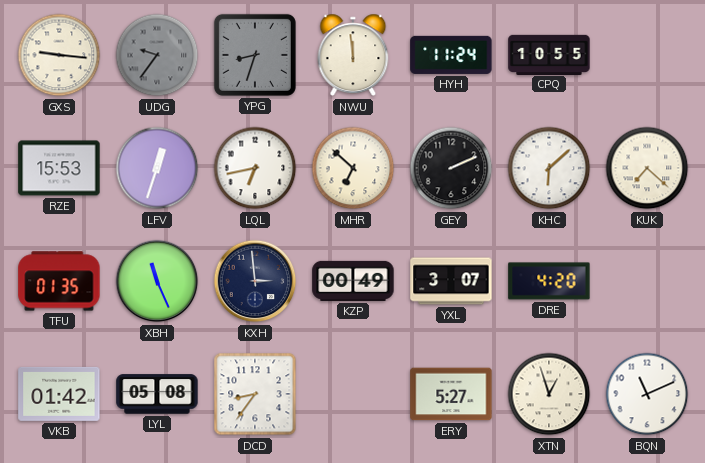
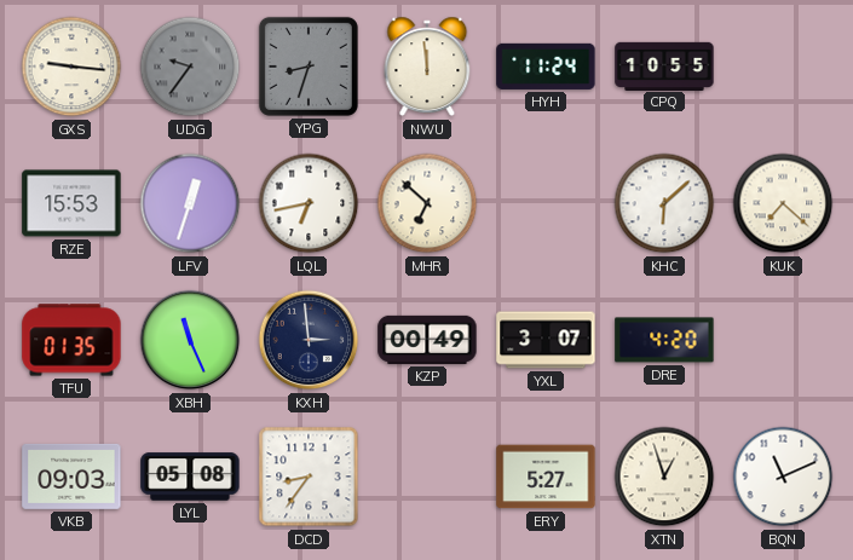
GEY: 2:11 -> none (451, 168)
VKB: 01:42 -> 09:03 (71, 477)
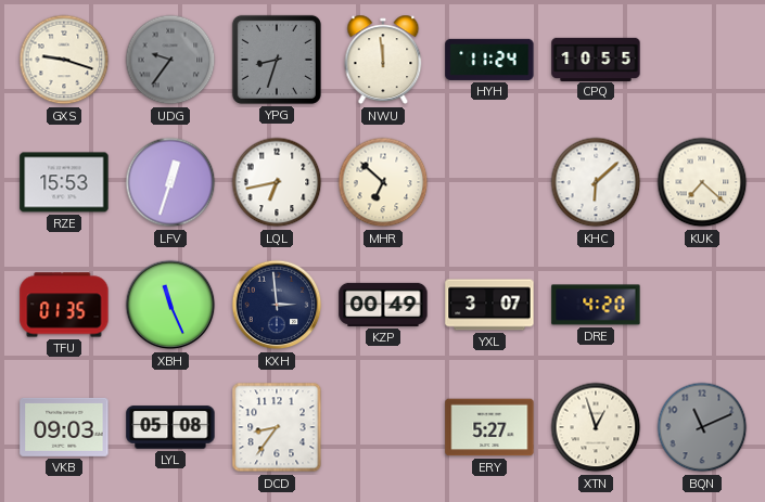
GXS: 9:16 -> 9:18 (64, 60)
BQN dial: white -> grey (702, 427)
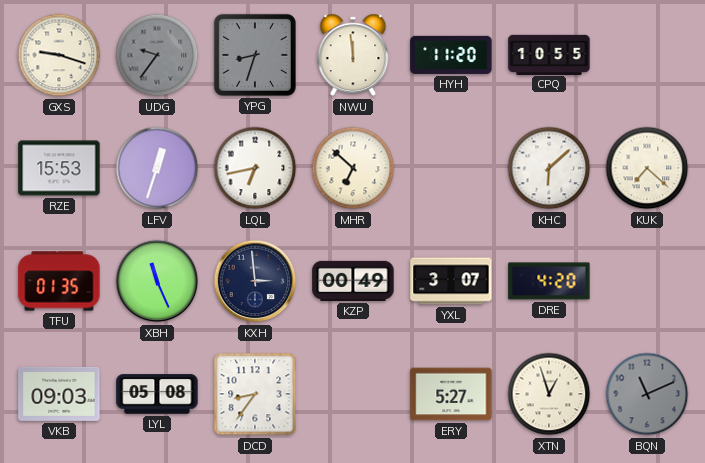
HYH: 11:24 -> 11:20 (451, 55)
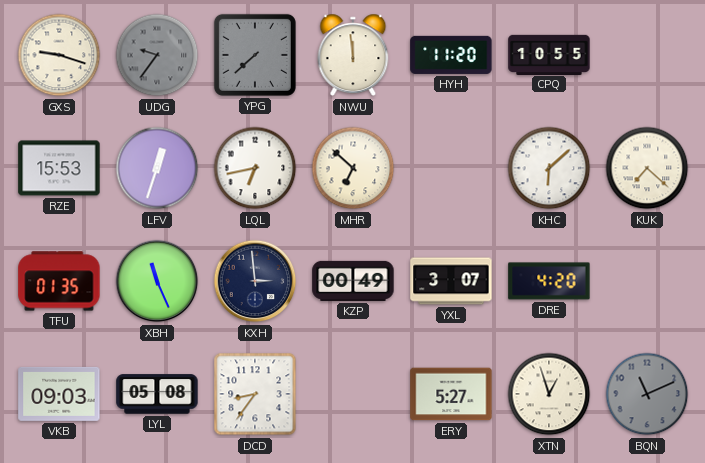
YPG: 8:33 -> 7:38 (255, 55)
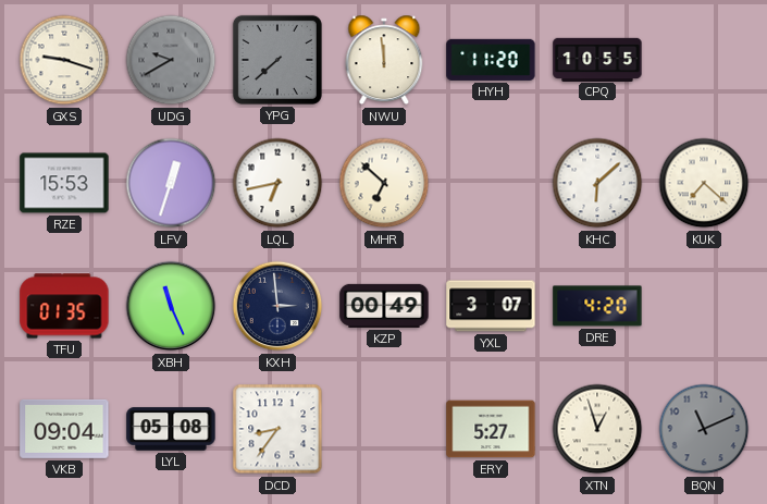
UDG: 9:36 -> 9:40 (171, 60)
VKB: 09:03 -> 09:04 (64, 429)
